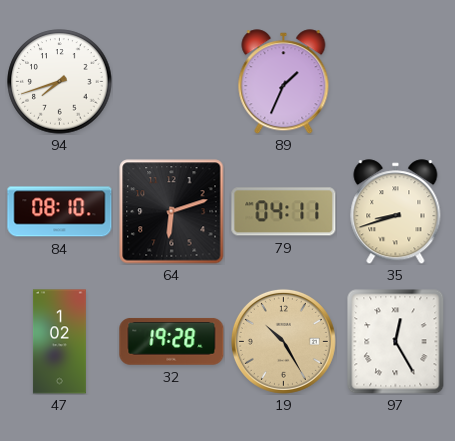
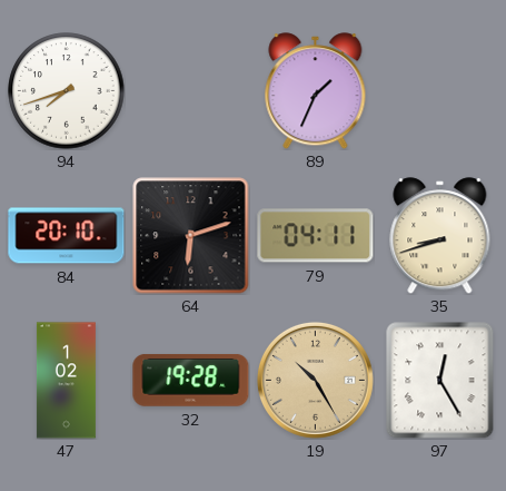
84: 08:10 -> 20:10 (67, 236)
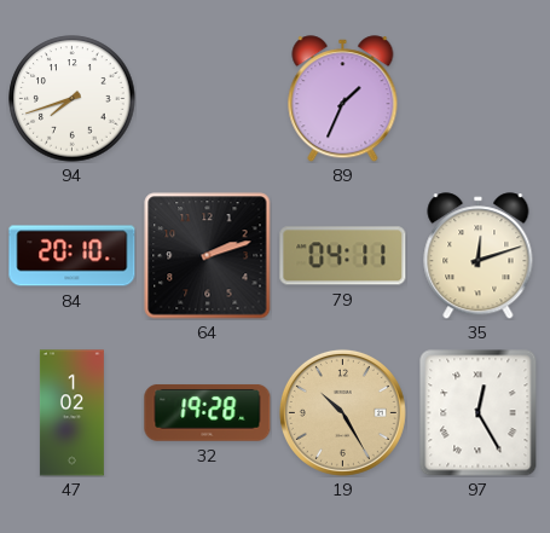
64: 6:12 -> 2:12 (208, 256)
35: 8:42 -> 12:12 (479, 256)
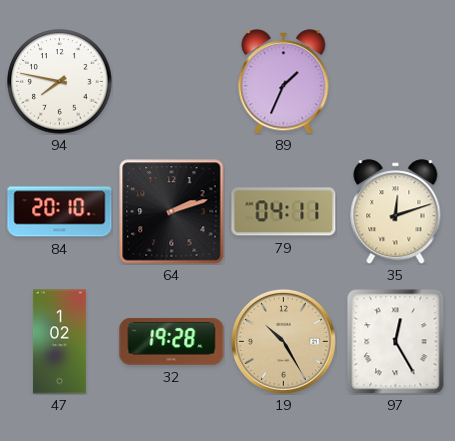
94: 7:42 -> 7:47 (60, 82)
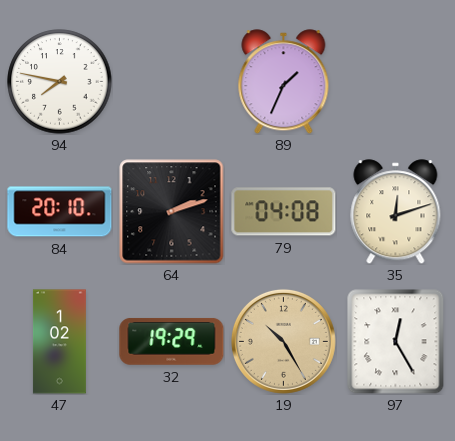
79: 04:11 -> 04:08 (284, 212)
32: 19:28 -> 19:29 (172, 341)
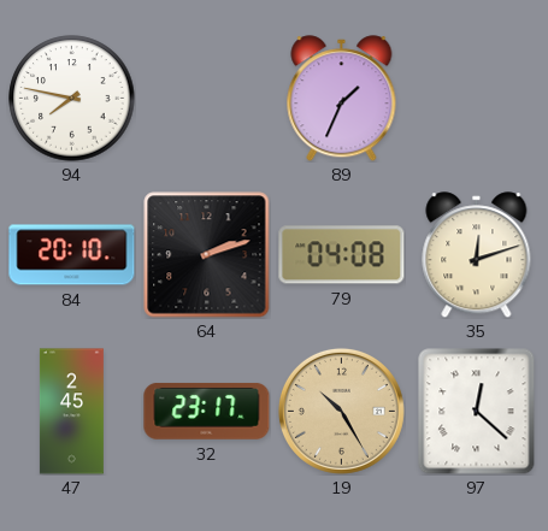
47: 1:02 -> 2:45 (71, 412)
32: 19:29 -> 23:17 (207, 411)
97: 12:25 -> 12:22 (477, 412)
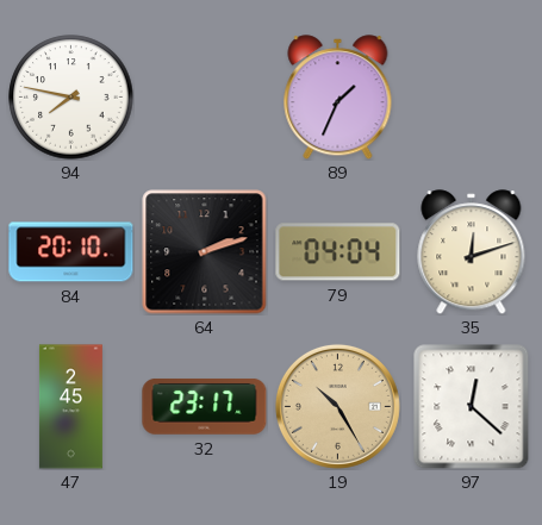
79: 04:08 -> 04:04 (338, 252)
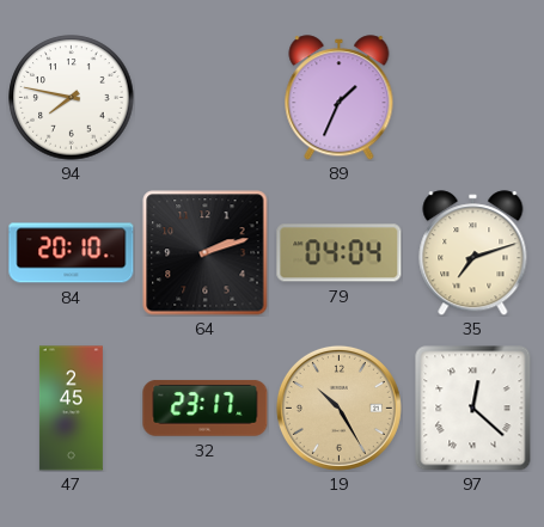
35: 12:12 -> 7:12 (473, 253)
